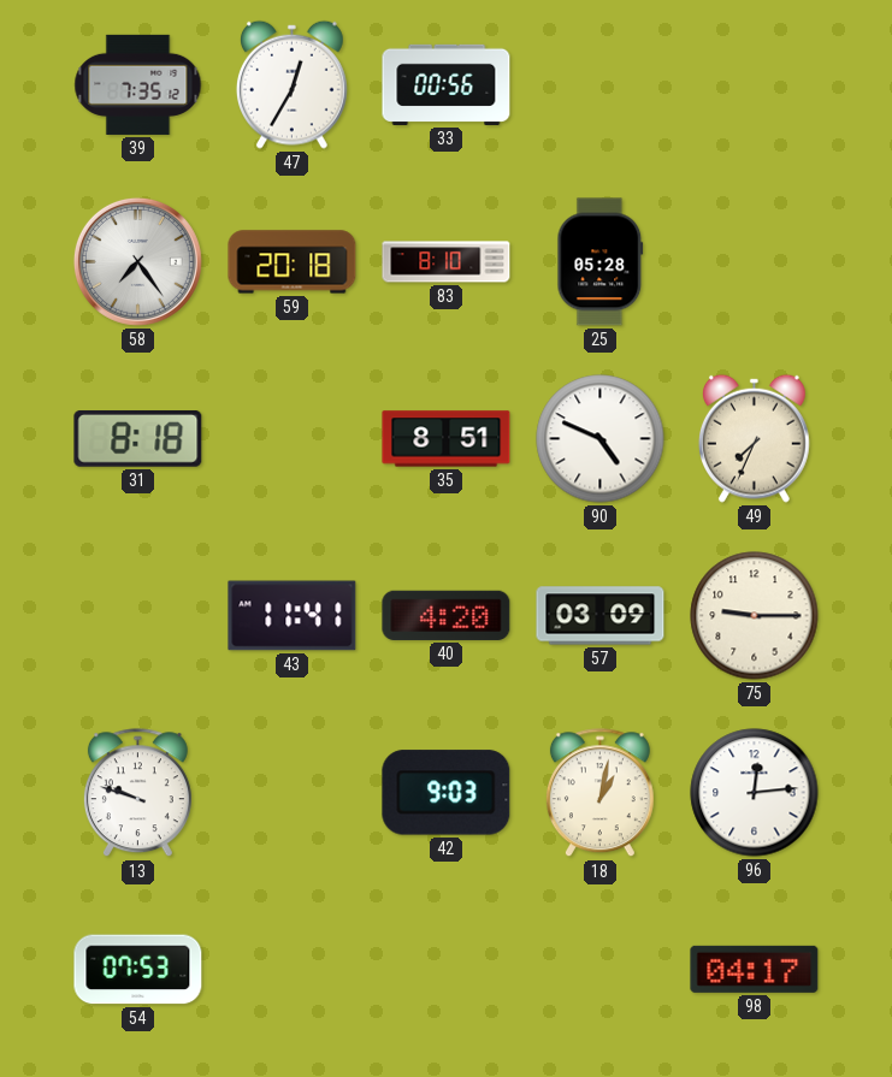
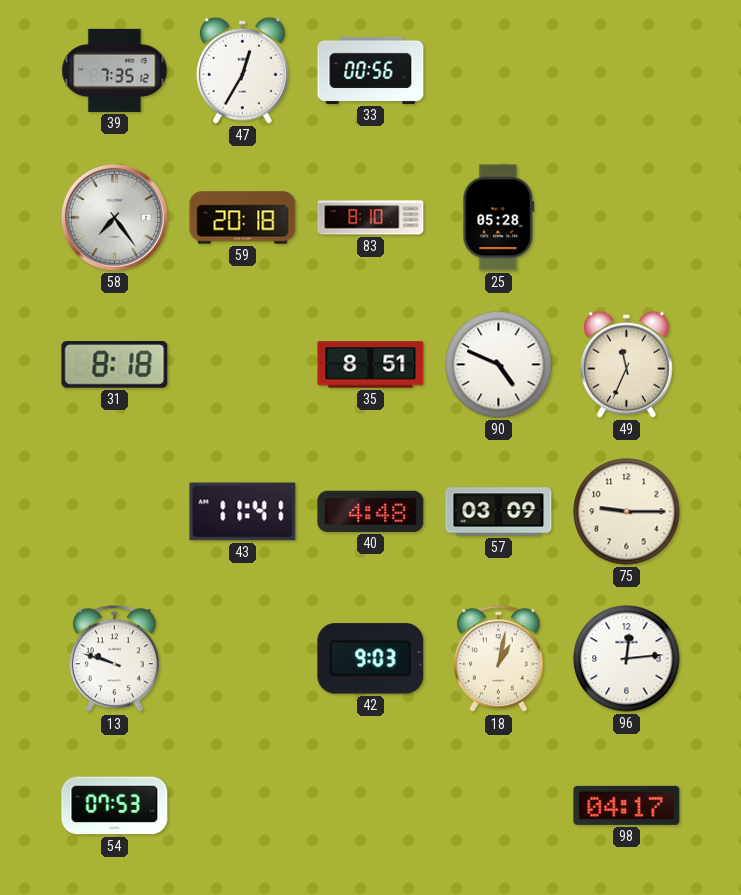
49: 7:34 -> 11:34 (626, 364)
40: 4:20 -> 4:48 (371, 511)
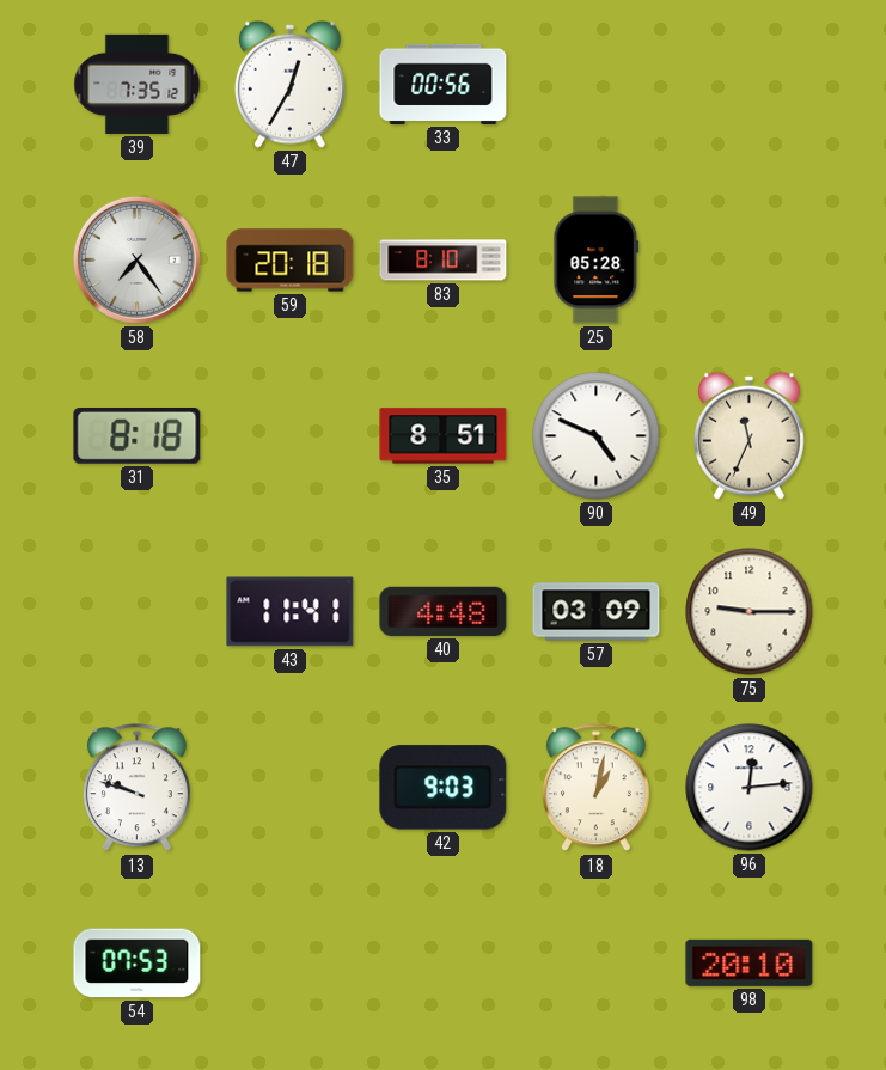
98: 04:17 -> 20:10 (750, 962)
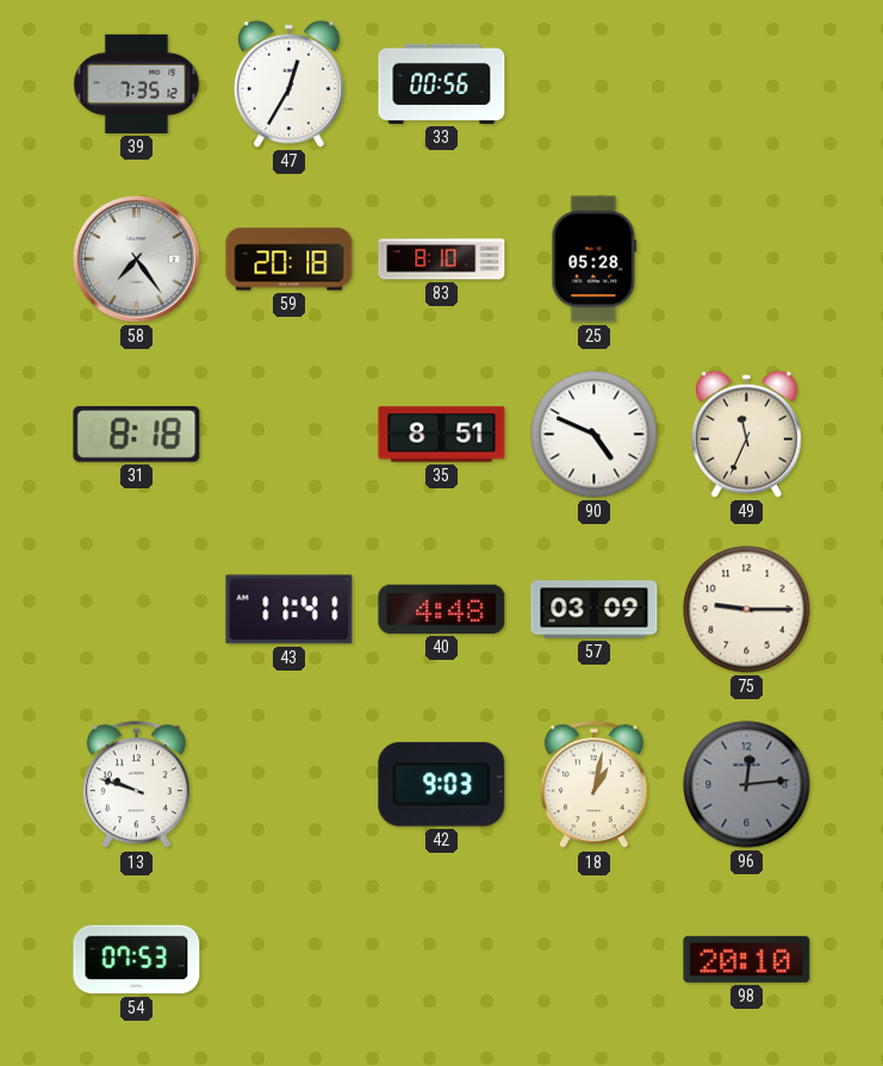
96 dial: white -> grey (747, 785)
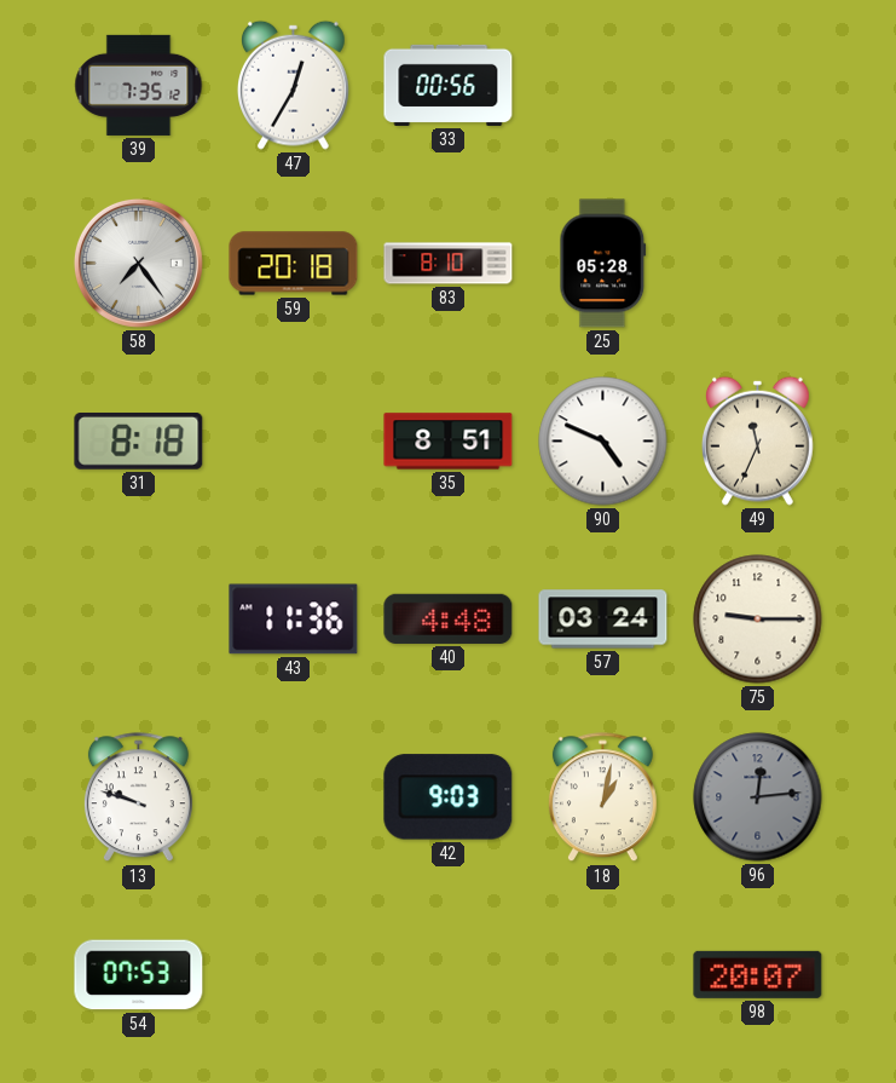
43: 11:41 -> 11:36 (294, 620)
57: 03:09 -> 03:24 (603, 620)
98: 20:10 -> 20:07 (758, 974)
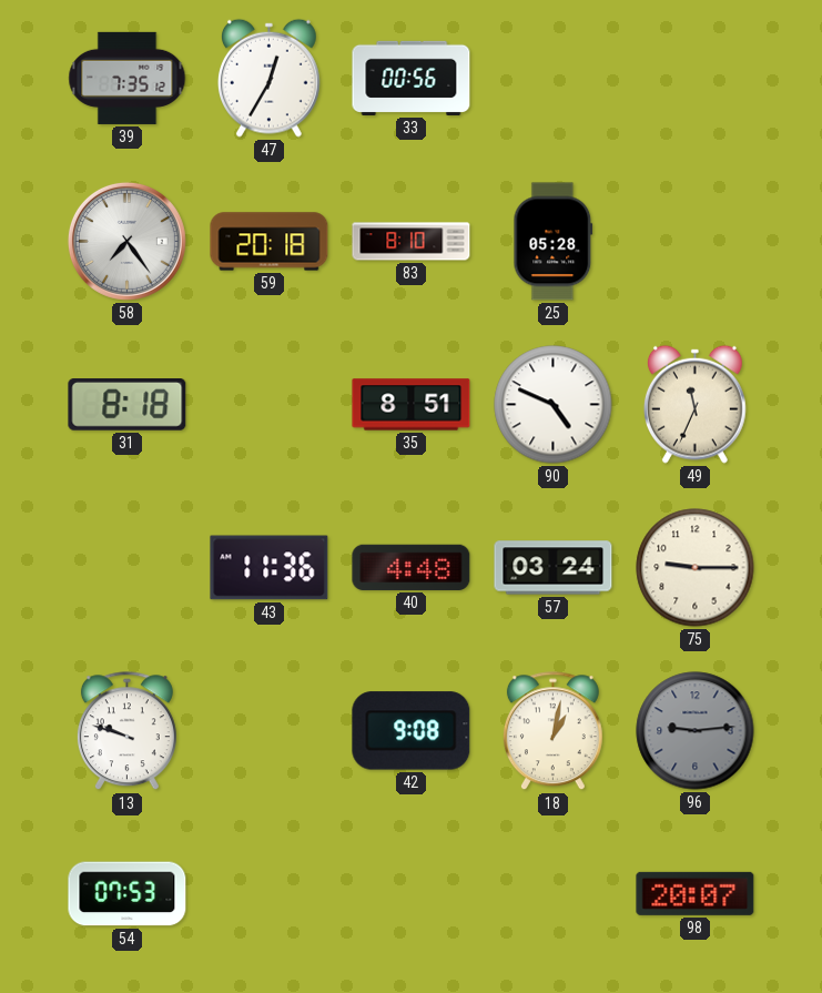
42: 9:03 -> 9:08 (412, 731)
96: 12:14 -> 9:14 (696, 731)
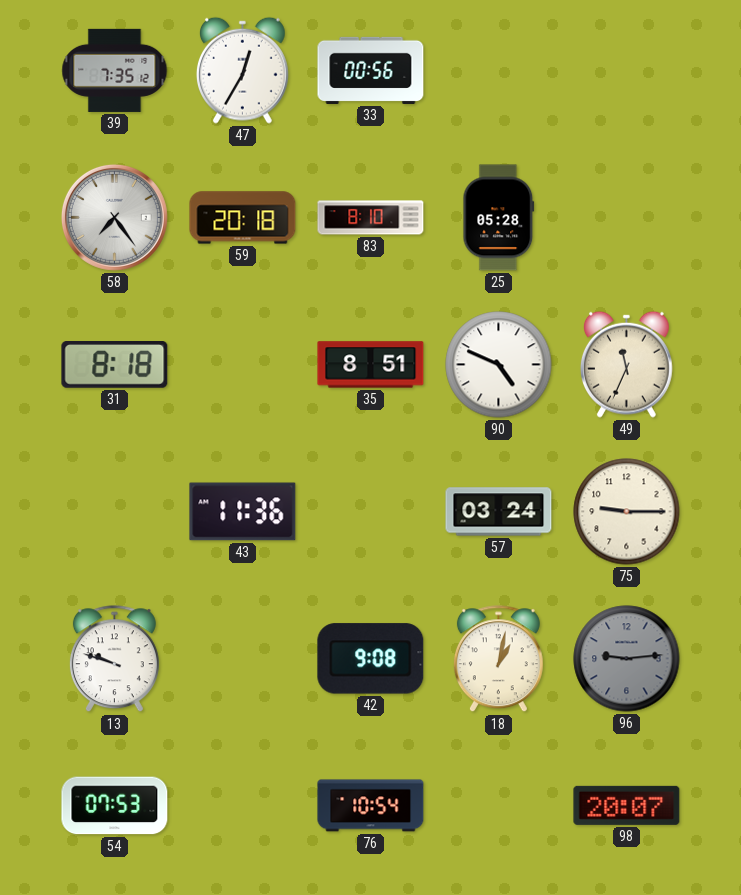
40: 4:48 -> none (412, 567)
76: none -> 10:54 (371, 806)
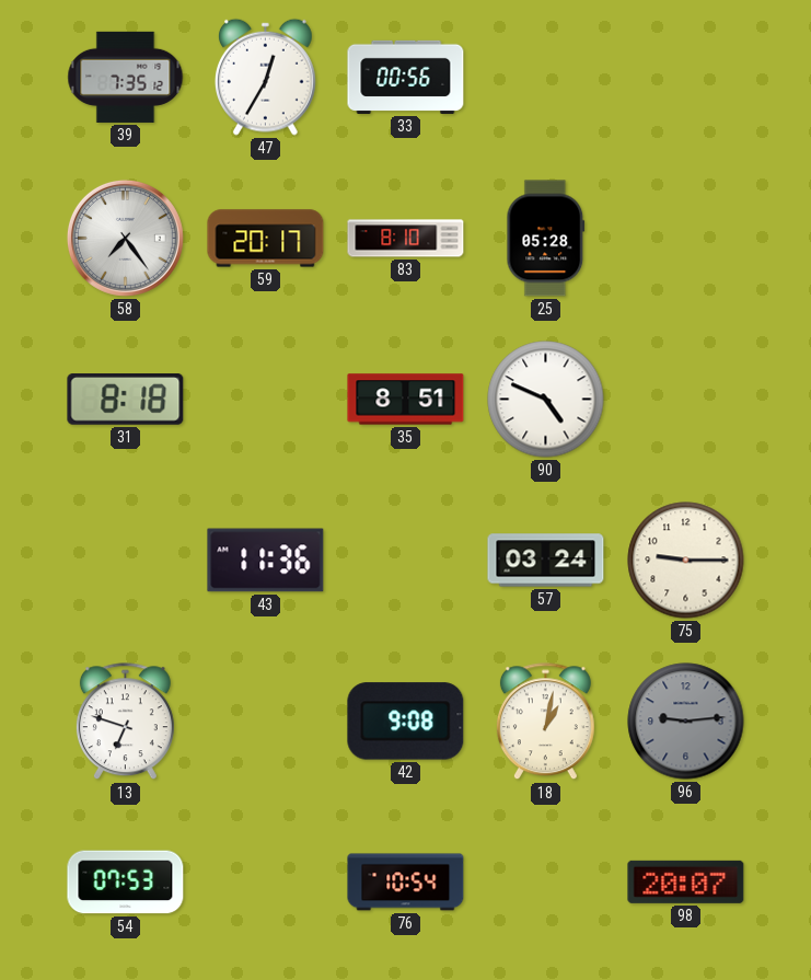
59: 20:18 -> 20:17 (266, 239)
49: 11:34 -> none (626, 364)
13: 9:48 -> 6:48 (125, 722)
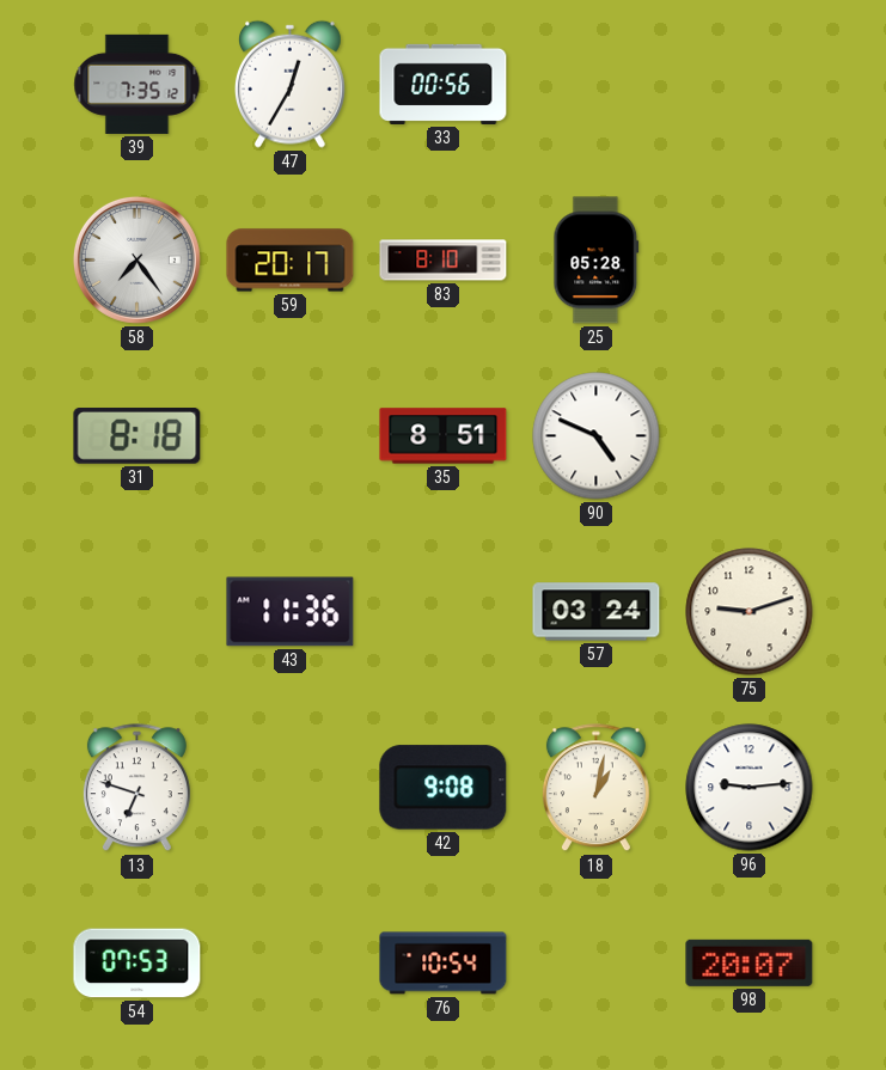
75: 9:15 -> 9:12 (750, 612)
96 dial: grey -> white (750, 788)
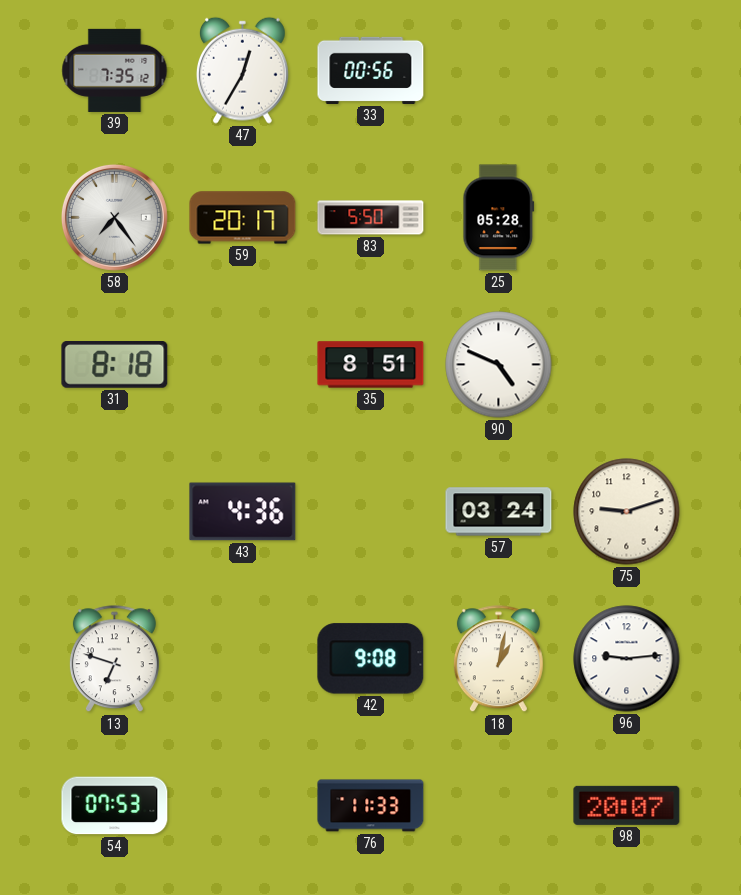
83: 8:10 -> 5:50 (371, 218)
43: 11:36 -> 4:36 (243, 512)
76: 10:54 -> 11:33 (371, 806)
